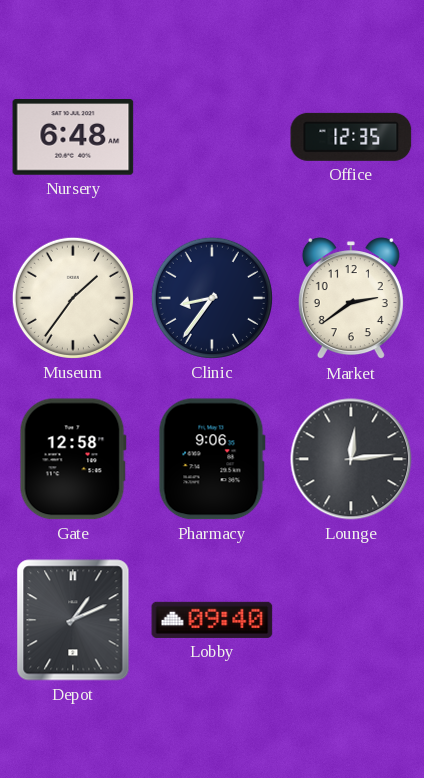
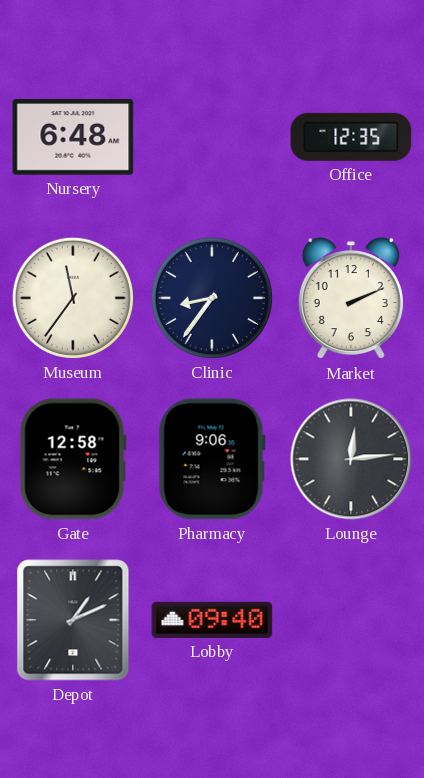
Museum: 1:36 -> 11:36 (73, 298)
Market: 2:39 -> 2:11 (351, 299)
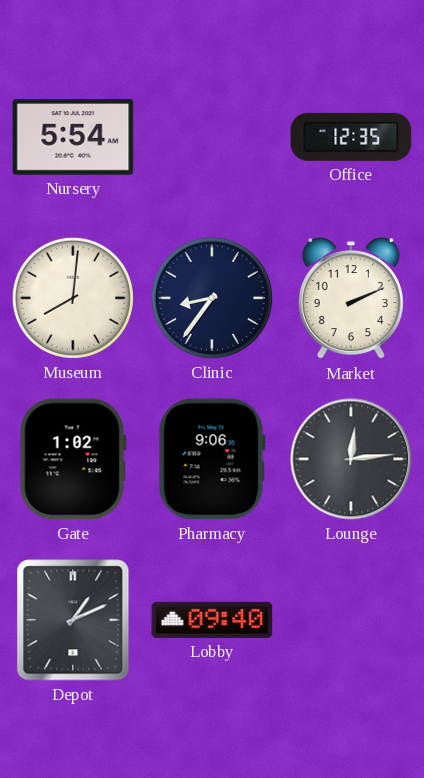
Nursery: 6:48 -> 5:54 (73, 137)
Museum: 11:36 -> 8:01 (73, 298)
Gate: 12:58 -> 1:02 (73, 459)
